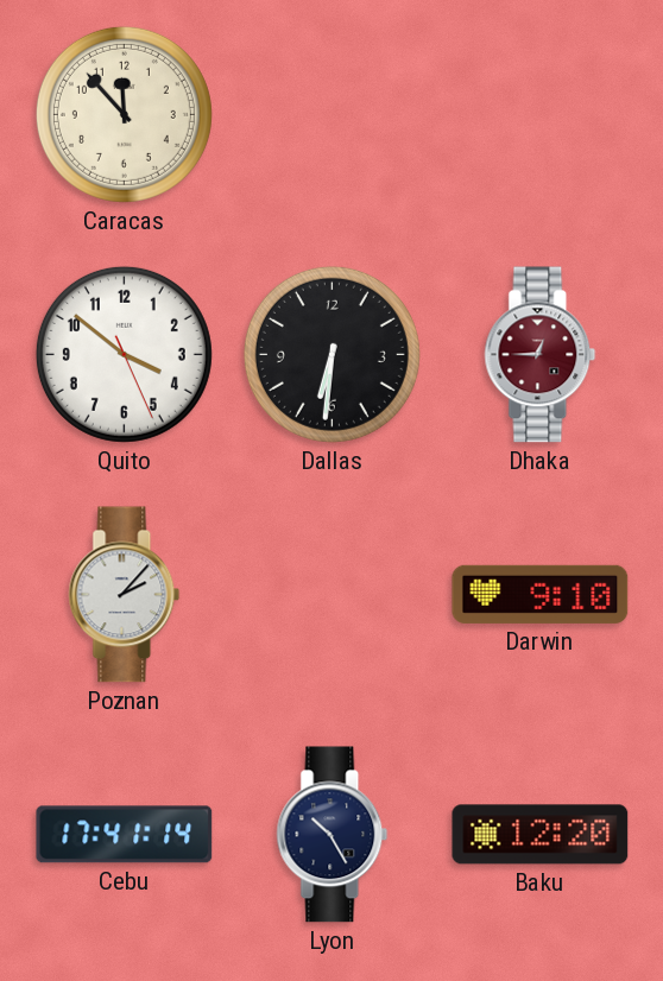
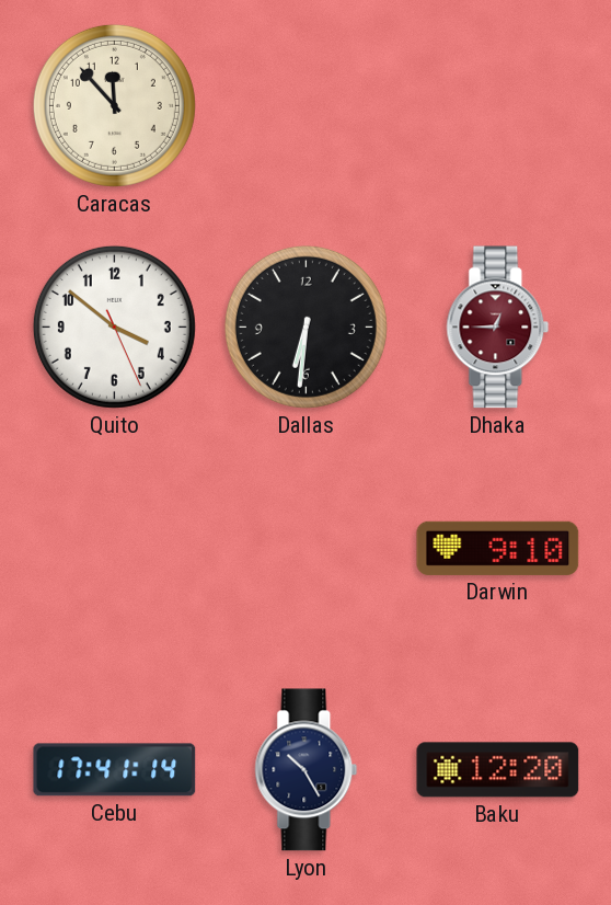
Poznan: 2:07 -> none (125, 595)
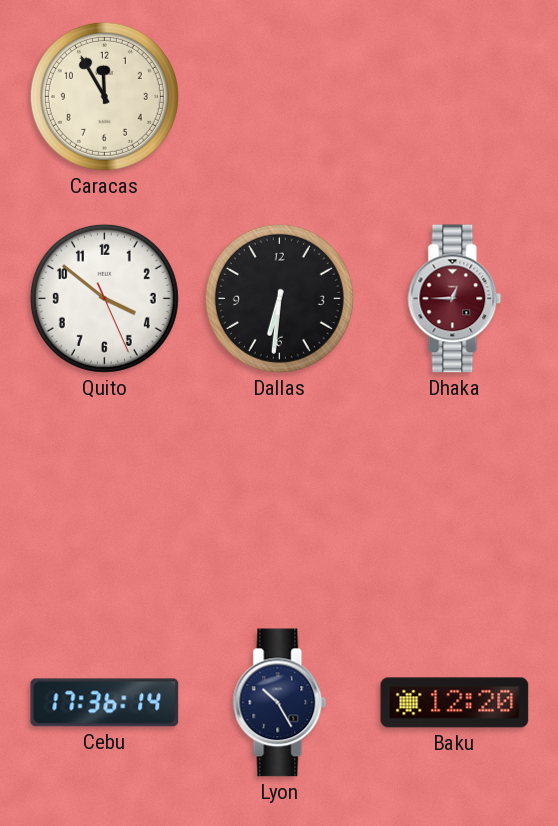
Caracas: 11:53 -> 11:55 (104, 96)
Darwin: 9:10 -> none (498, 548)
Cebu: 17:41 -> 17:36 (105, 703)
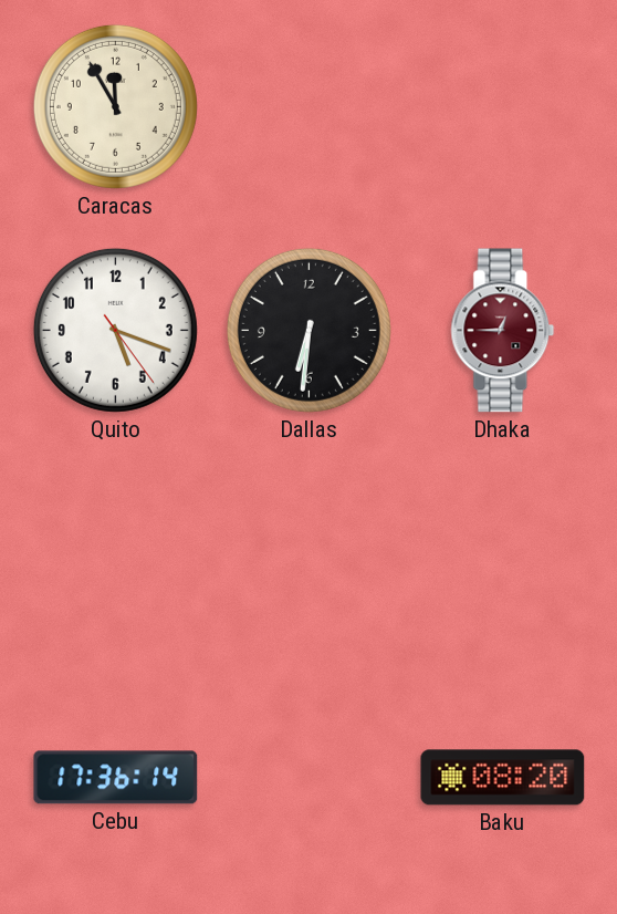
Quito: 3:51 -> 5:18 (115, 330)
Lyon: 10:25 -> none (280, 703)
Baku: 12:20 -> 08:20 (503, 778)
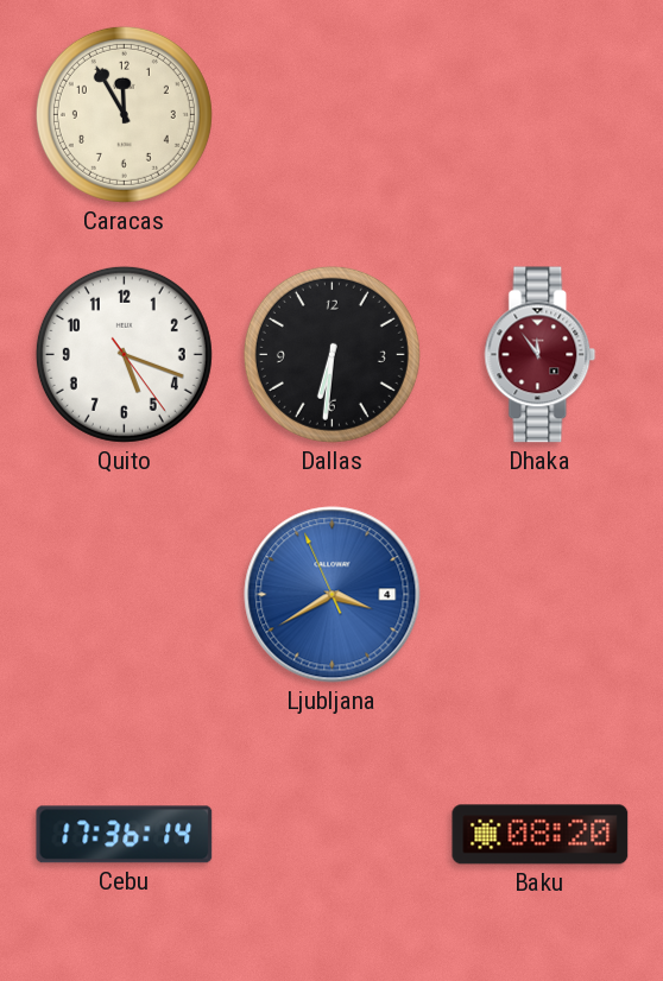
Dhaka: 12:45 -> 11:54 (541, 355)
Ljubljana: none -> 3:39 (333, 595)
